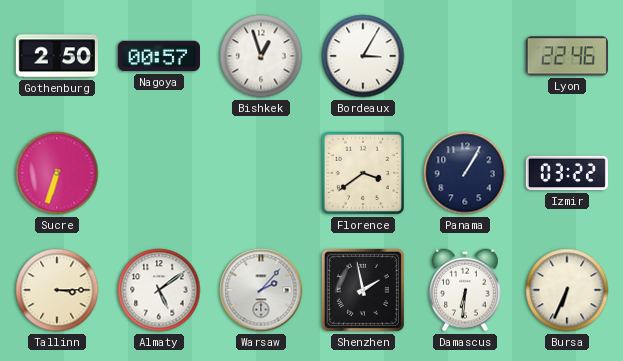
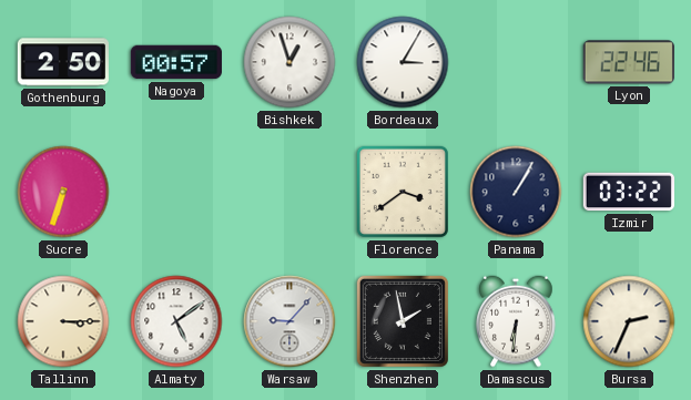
Warsaw: 2:07 -> 9:07 (289, 321)
Bursa: 6:34 -> 2:34 (629, 321)
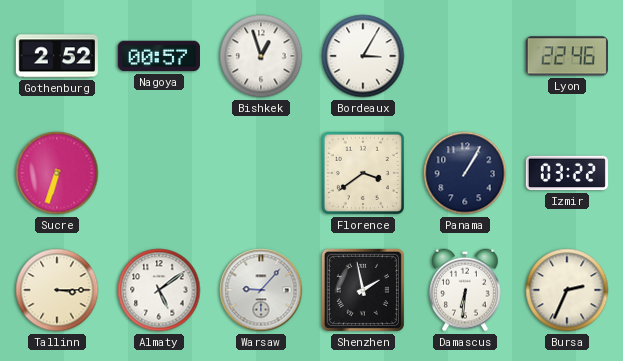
Gothenburg: 2:50 -> 2:52 (57, 56)
